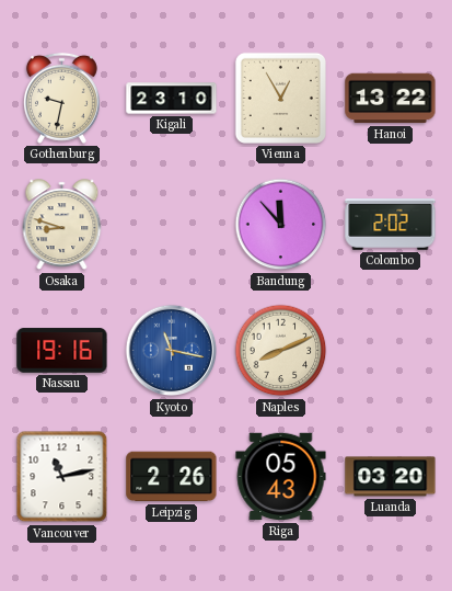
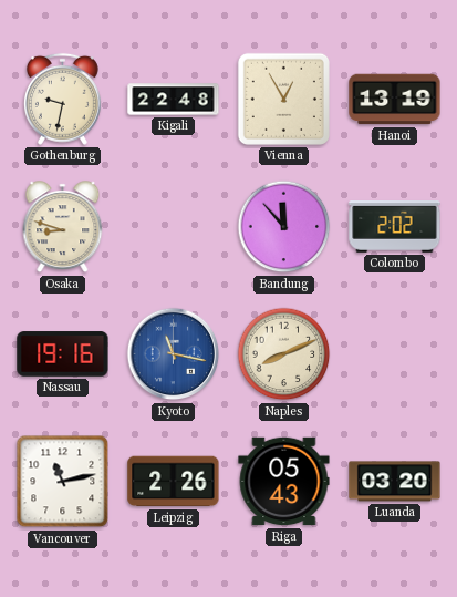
Kigali: 23:10 -> 22:48 (174, 100)
Hanoi: 13:22 -> 13:19 (395, 100)
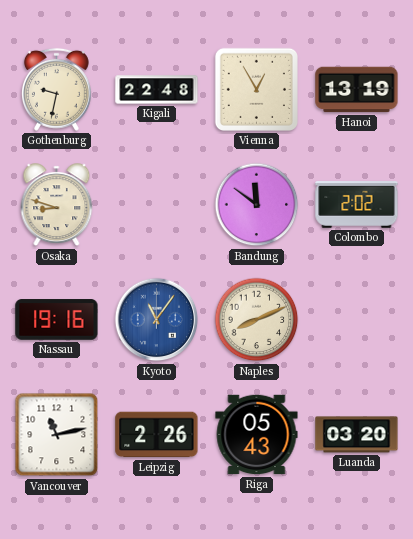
Bandung: 11:53 -> 11:51 (257, 205)
Kyoto: 11:17 -> 11:06 (157, 320)
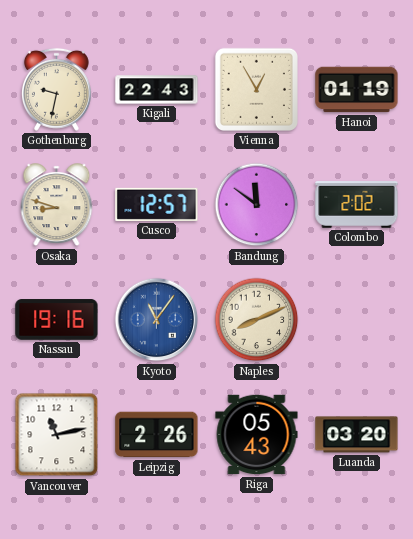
Kigali: 22:48 -> 22:43 (157, 90)
Hanoi: 13:19 -> 01:19 (357, 90)
Cusco: none -> 12:57 (157, 204)
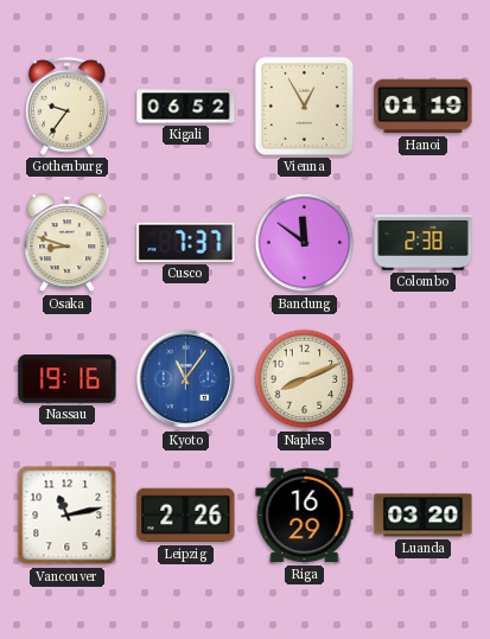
Gothenburg: 9:32 -> 9:36 (66, 106)
Kigali: 22:43 -> 06:52 (186, 107)
Cusco: 12:57 -> 7:37 (186, 242)
Colombo: 2:02 -> 2:38 (424, 243)
Riga: 05:43 -> 16:29 (305, 516)
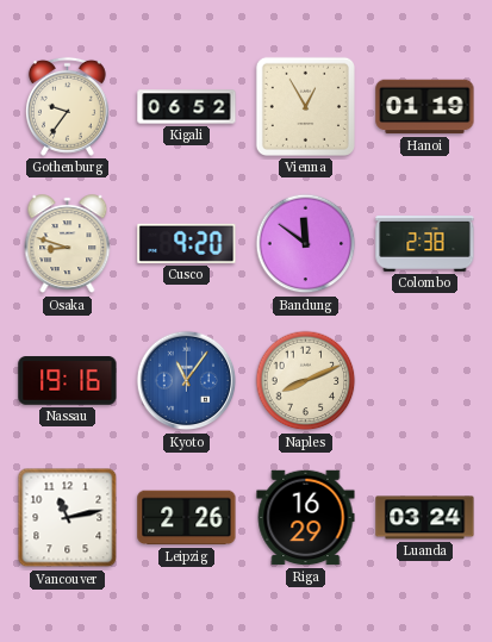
Cusco: 7:37 -> 9:20 (187, 243)
Luanda: 03:20 -> 03:24 (425, 518)
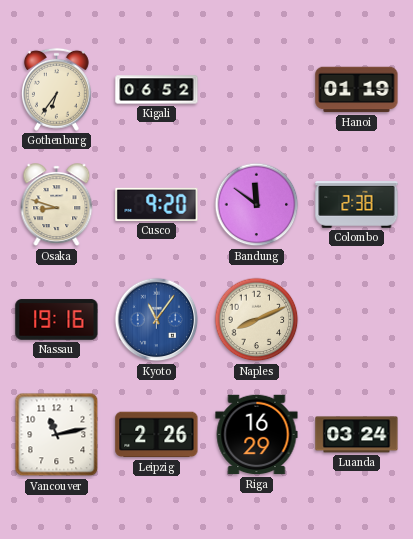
Gothenburg: 9:36 -> 6:36 (56, 89)
Vienna: 12:55 -> none (305, 106)
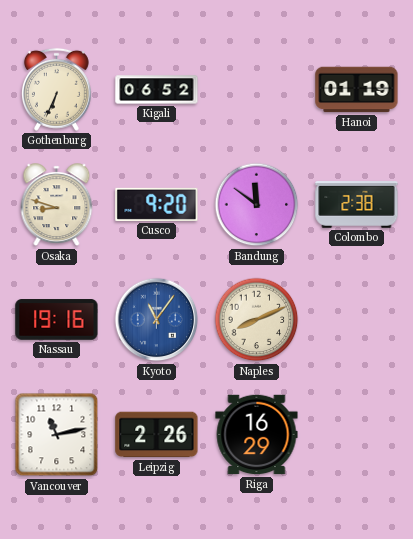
Gothenburg: 6:36 -> 6:34 (56, 89)
Luanda: 03:24 -> none (357, 435)
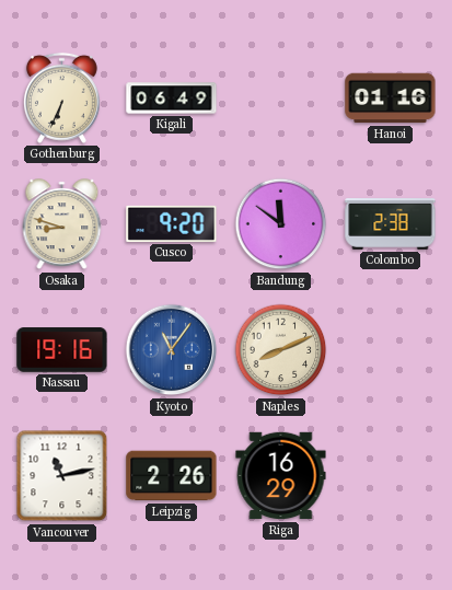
Kigali: 06:52 -> 06:49 (172, 99)
Hanoi: 01:19 -> 01:16 (391, 99)
